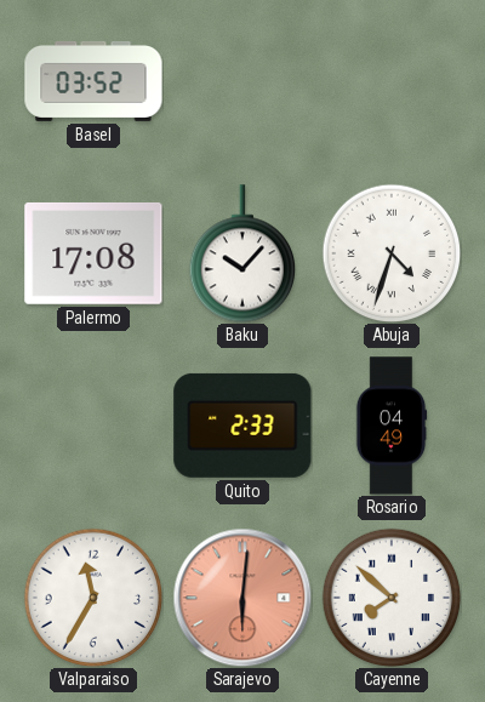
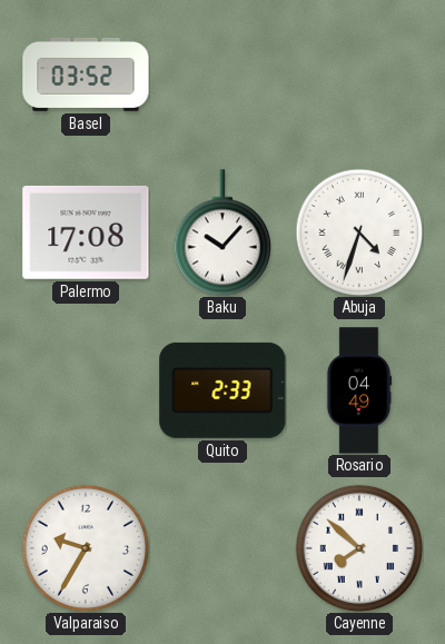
Valparaiso: 11:35 -> 9:35 (86, 548)
Sarajevo: 6:01 -> none (242, 598)
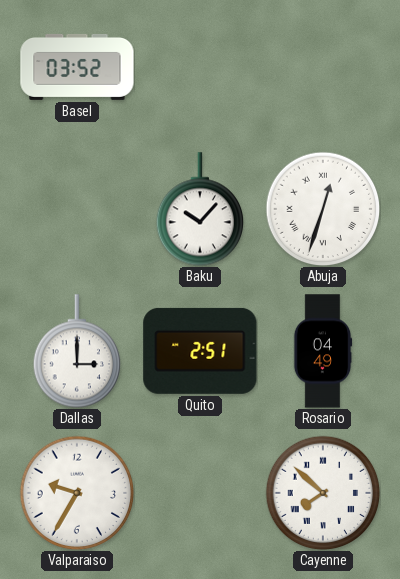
Palermo: 17:08 -> none (86, 232)
Abuja: 4:33 -> 12:33 (323, 209)
Dallas: none -> 3:00 (76, 351)
Quito: 2:33 -> 2:51 (200, 351)
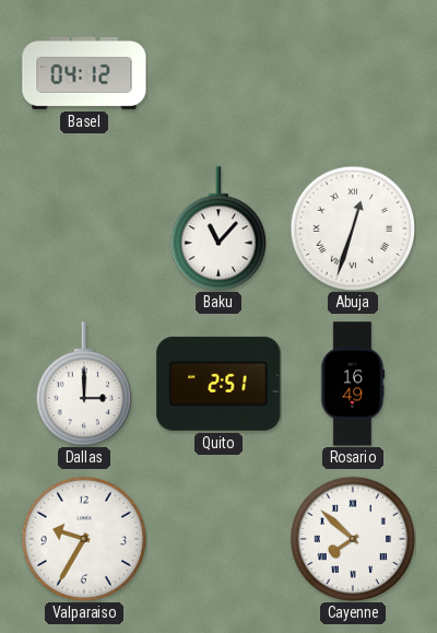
Basel: 03:52 -> 04:12 (84, 73)
Baku: 10:07 -> 11:07 (217, 228)
Rosario: 04:49 -> 16:49 (353, 384)
